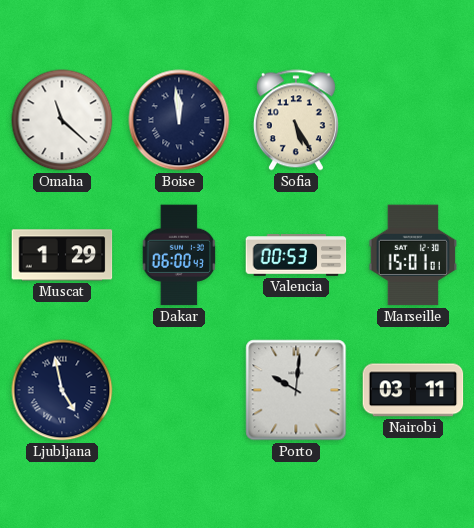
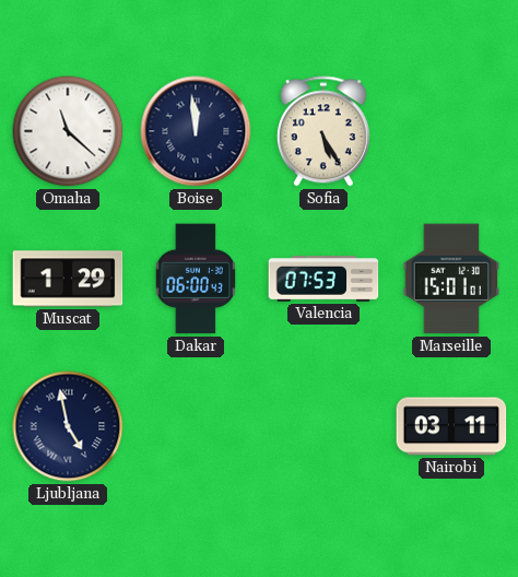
Valencia: 00:53 -> 07:53 (323, 279)
Porto: 10:01 -> none (296, 390)
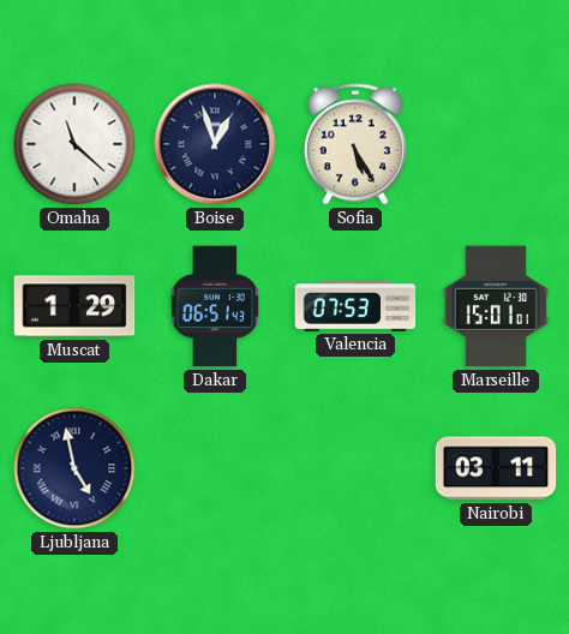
Boise: 11:59 -> 12:57 (215, 144)
Dakar: 06:00 -> 06:51 (215, 306)
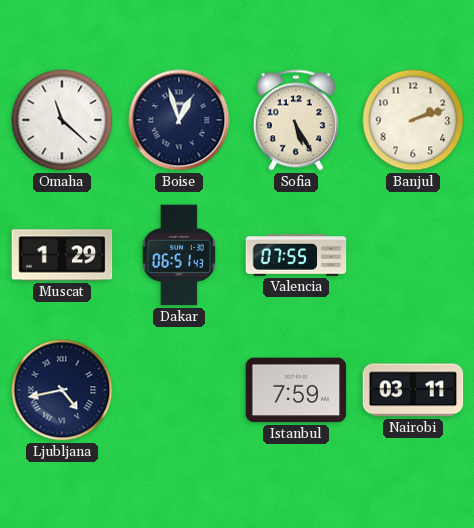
Banjul: none -> 2:12 (413, 120)
Valencia: 07:53 -> 07:55 (296, 255)
Marseille: 15:01 -> none (496, 306)
Ljubljana: 4:58 -> 4:43 (62, 390)
Istanbul: none -> 7:59 (296, 390)
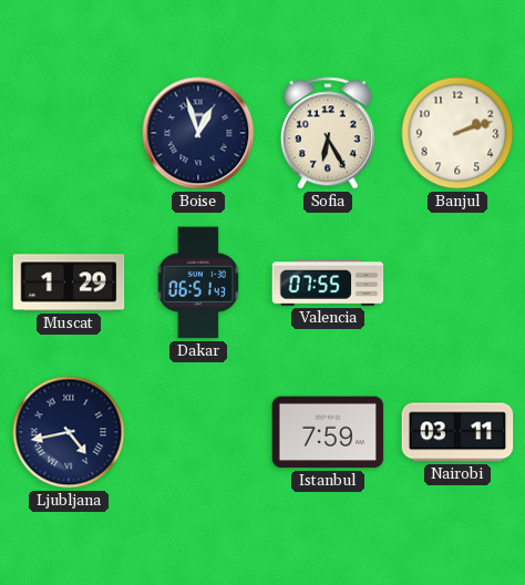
Omaha: 11:22 -> none (62, 120)
Sofia: 5:25 -> 6:25 (328, 133)
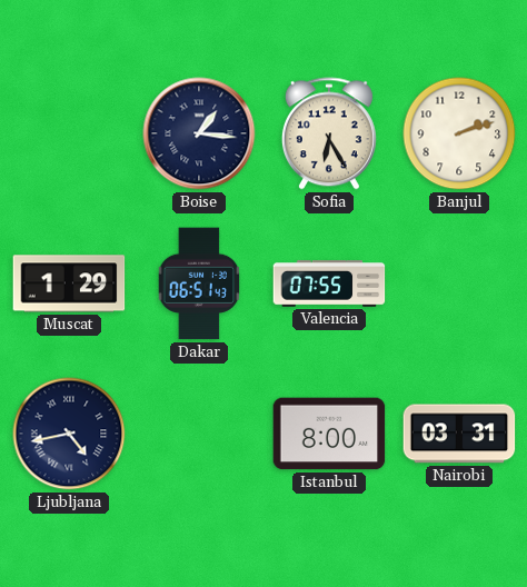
Boise: 12:57 -> 1:16 (199, 133)
Istanbul: 7:59 -> 8:00 (329, 434)
Nairobi: 03:11 -> 03:31 (459, 434)
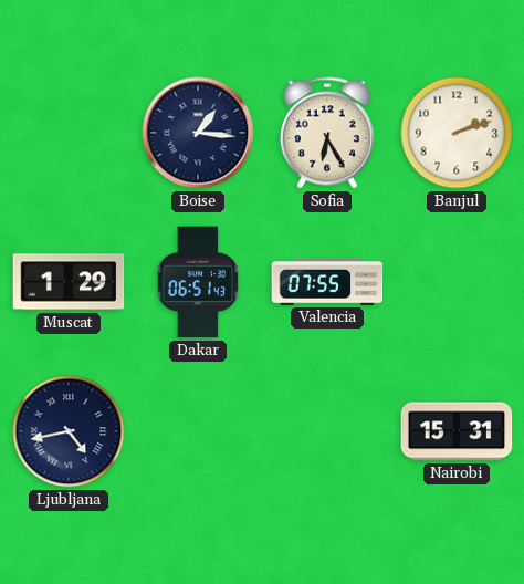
Istanbul: 8:00 -> none (329, 434)
Nairobi: 03:31 -> 15:31 (457, 431)
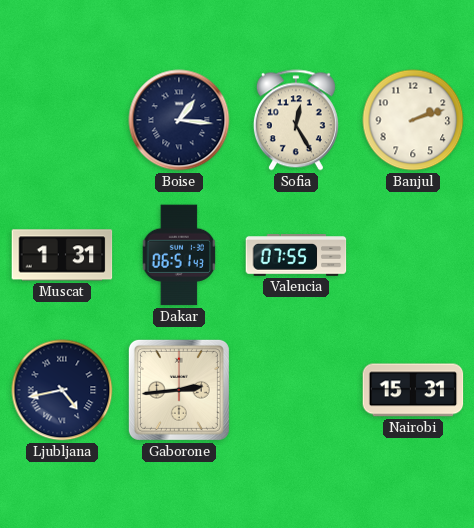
Sofia: 6:25 -> 12:25 (296, 120)
Muscat: 1:29 -> 1:31 (62, 255)
Gaborone: none -> 2:44 (179, 390)
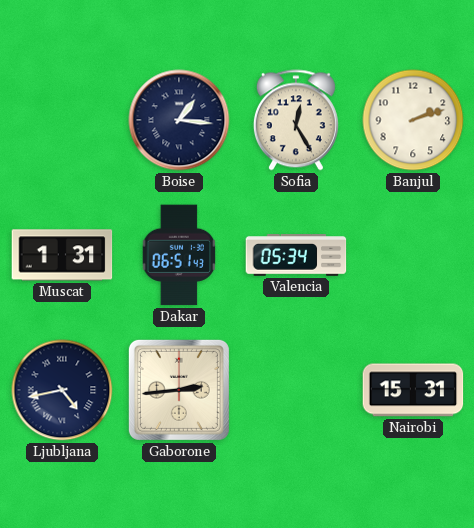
Valencia: 07:55 -> 05:34 (296, 255)
